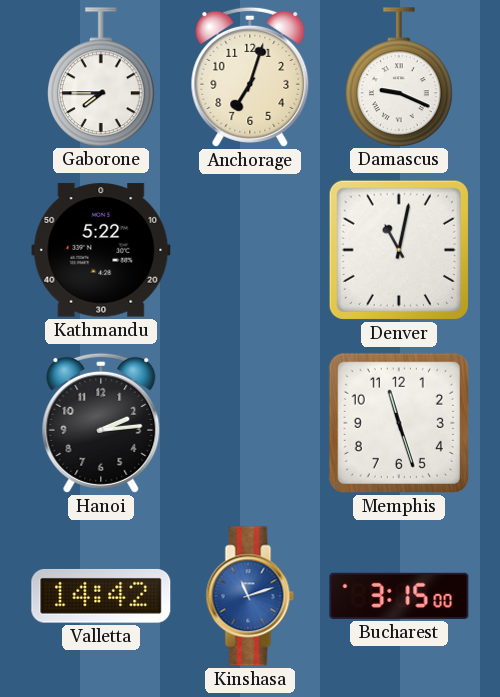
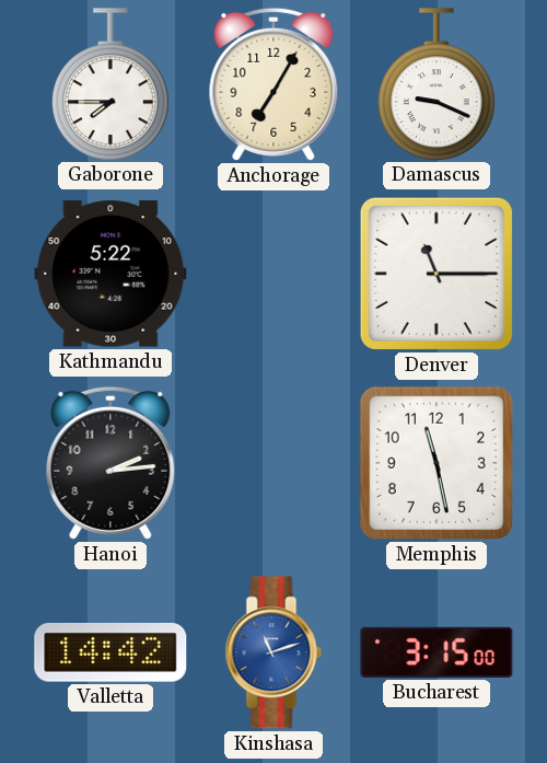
Anchorage: 7:03 -> 7:05 (273, 84)
Denver: 11:02 -> 11:15 (437, 274)
Memphis: 11:27 -> 11:28 (437, 463)
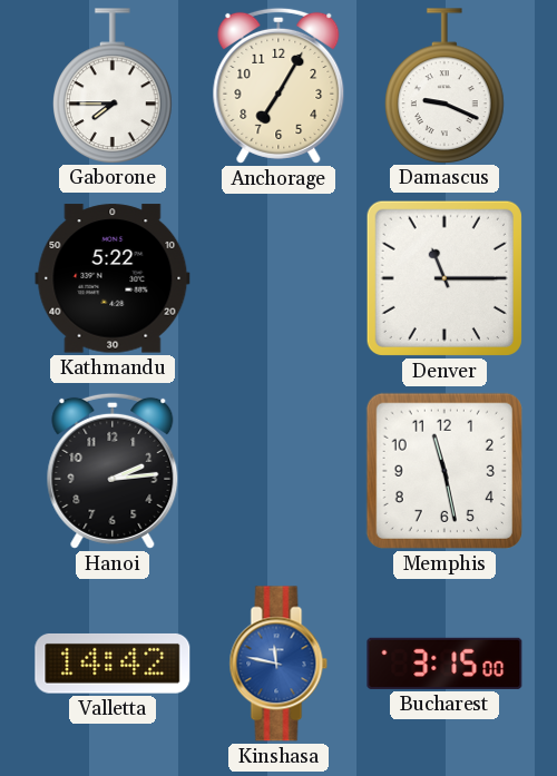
Kinshasa: 11:12 -> 11:47 (278, 664)
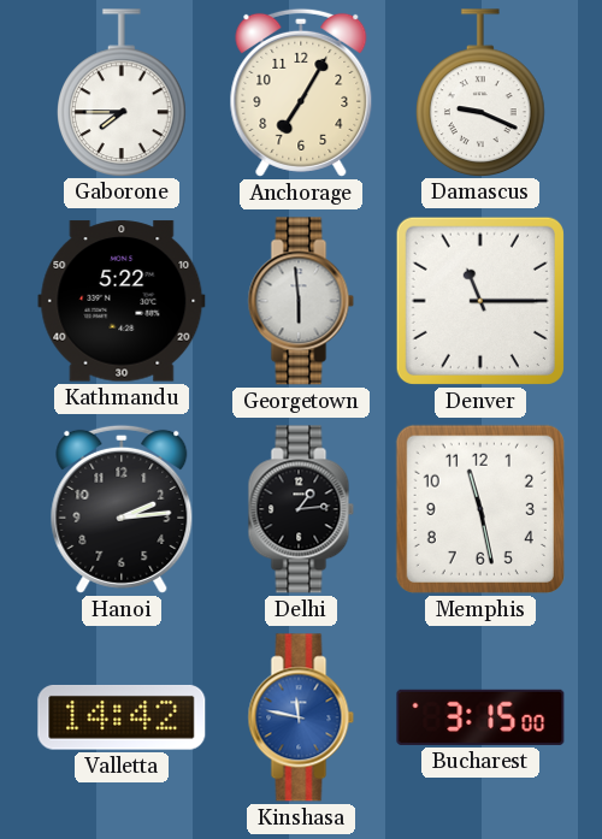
Georgetown: none -> 5:59 (301, 301)
Delhi: none -> 1:14 (301, 509)
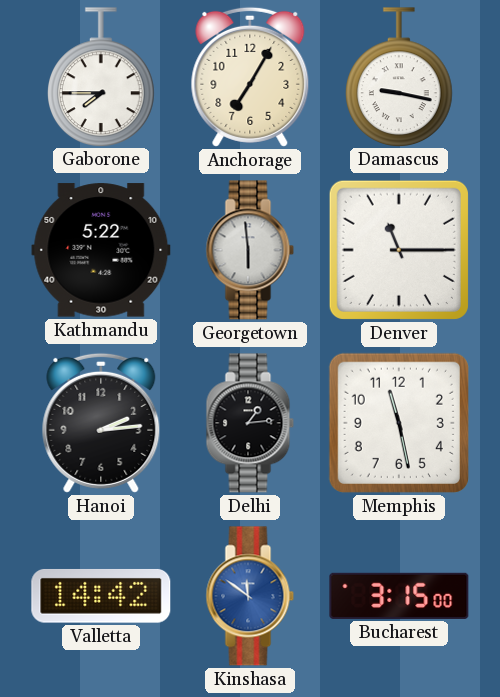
Damascus: 9:19 -> 9:17 (400, 77)
Kinshasa: 11:47 -> 11:51 (250, 596)
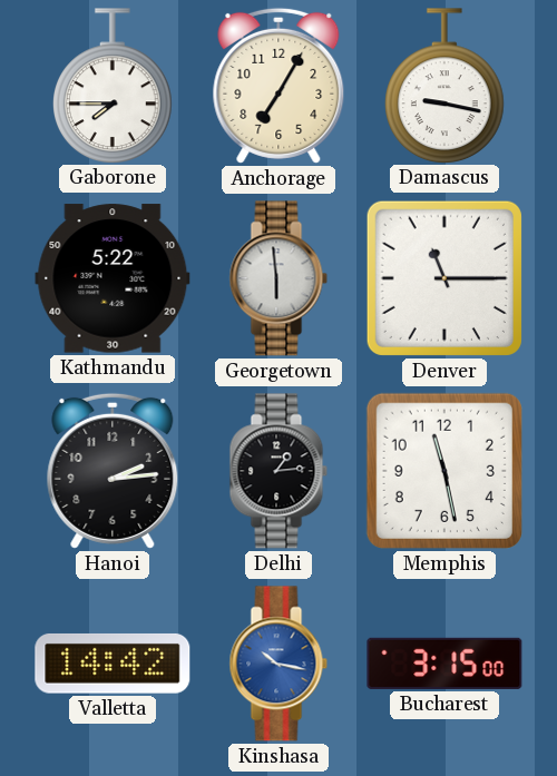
Kinshasa: 11:51 -> 10:17 (278, 664)
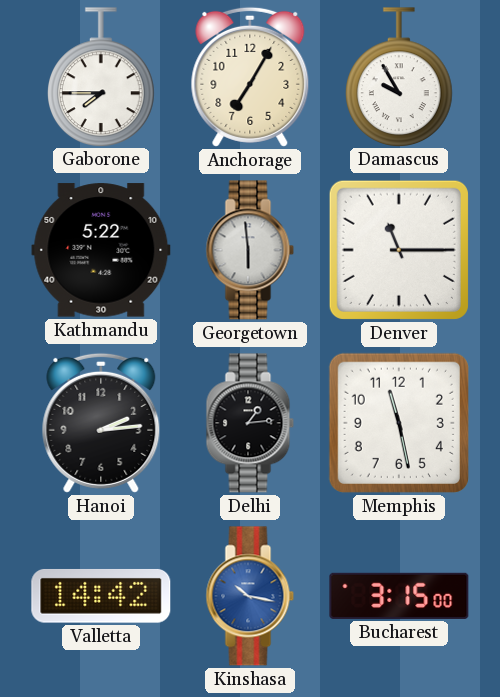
Damascus: 9:17 -> 9:55 (400, 77)
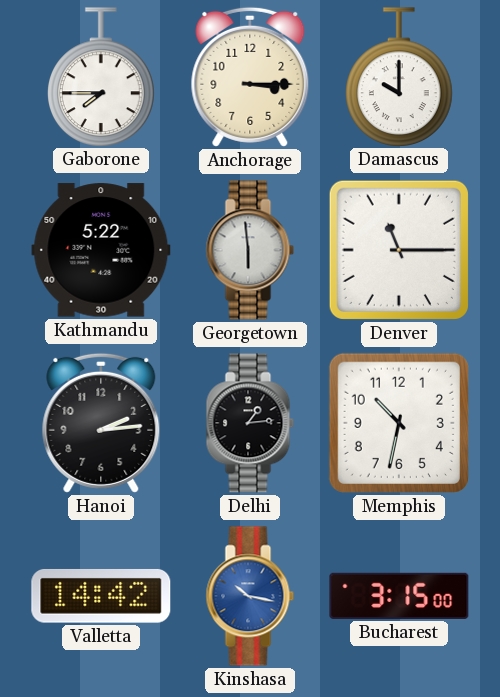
Anchorage: 7:05 -> 3:15 (250, 77)
Damascus: 9:55 -> 10:00 (400, 77)
Memphis: 11:28 -> 10:32 (399, 423)
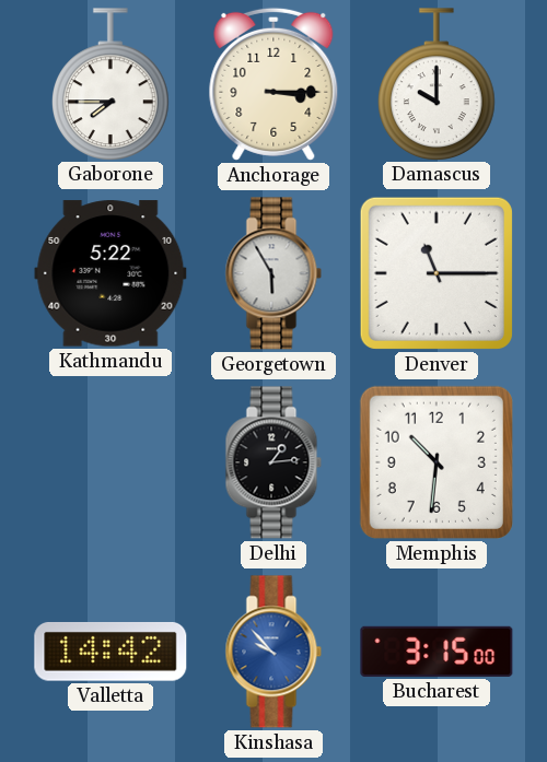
Georgetown: 5:59 -> 5:55 (273, 273)
Hanoi: 2:14 -> none (101, 423)
Memphis: 10:32 -> 10:31 (437, 462)
Kinshasa: 10:17 -> 9:53 (273, 652)
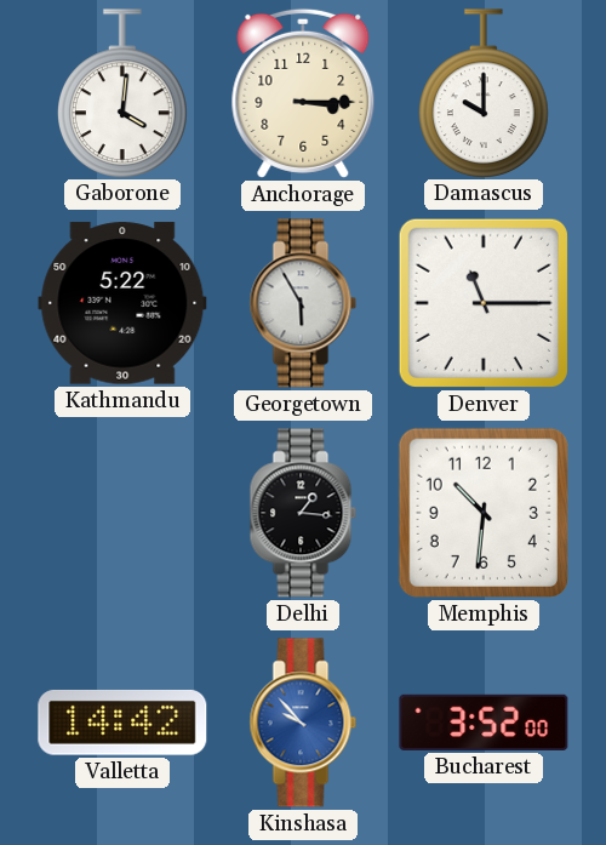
Gaborone: 7:45 -> 4:01 (124, 93)
Delhi: 1:14 -> 1:16 (303, 513)
Bucharest: 3:15 -> 3:52 (484, 723)
